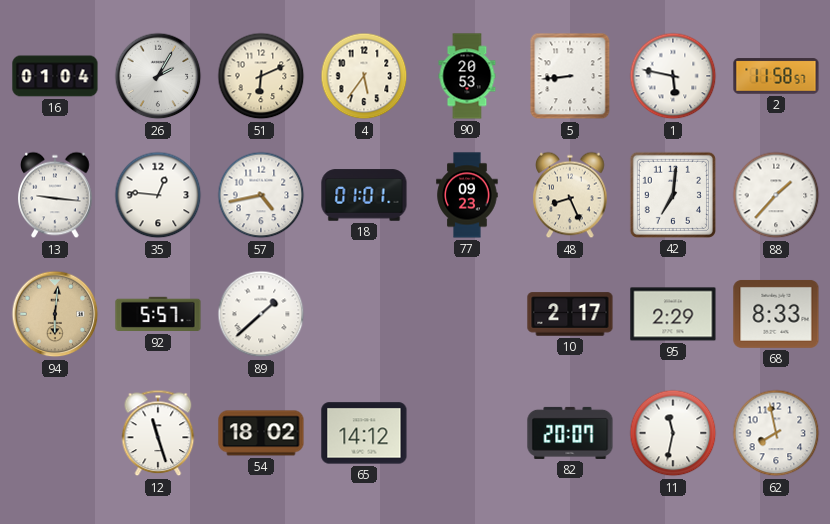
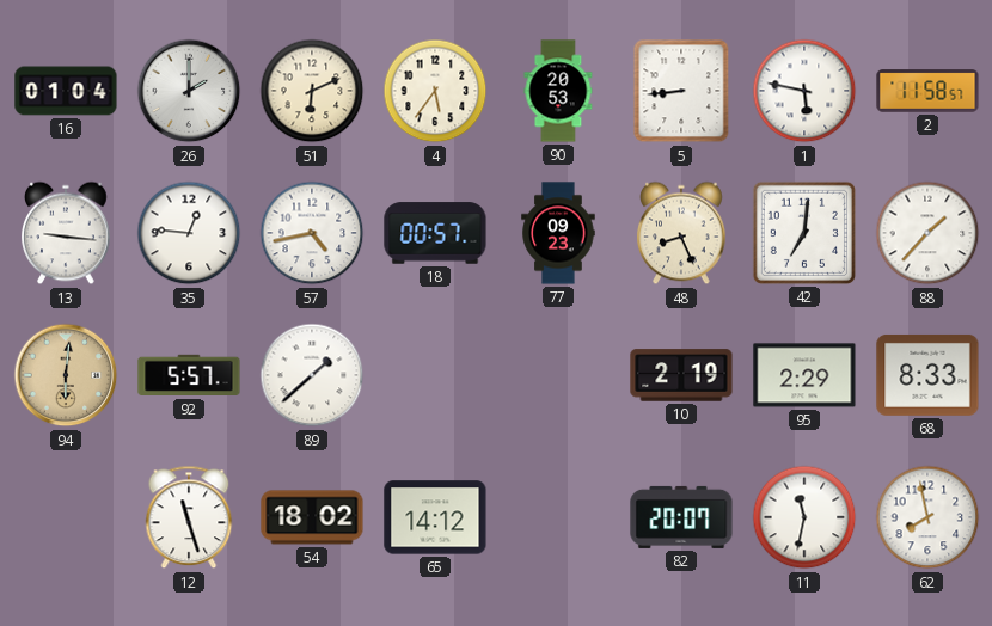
26: 2:05 -> 2:00 (189, 91)
18: 01:01 -> 00:57 (435, 233)
10: 2:17 -> 2:19 (681, 375)
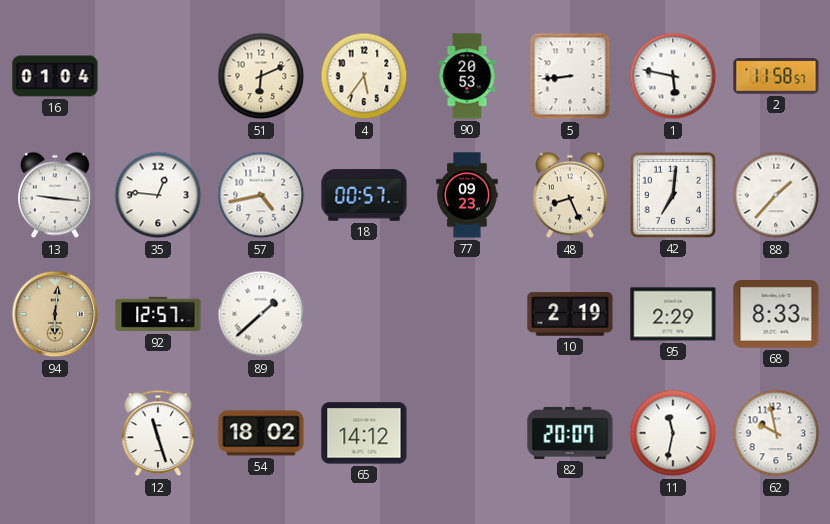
26: 2:00 -> none (189, 91)
92: 5:57 -> 12:57 (158, 314)
62: 7:58 -> 9:58 (776, 433)
